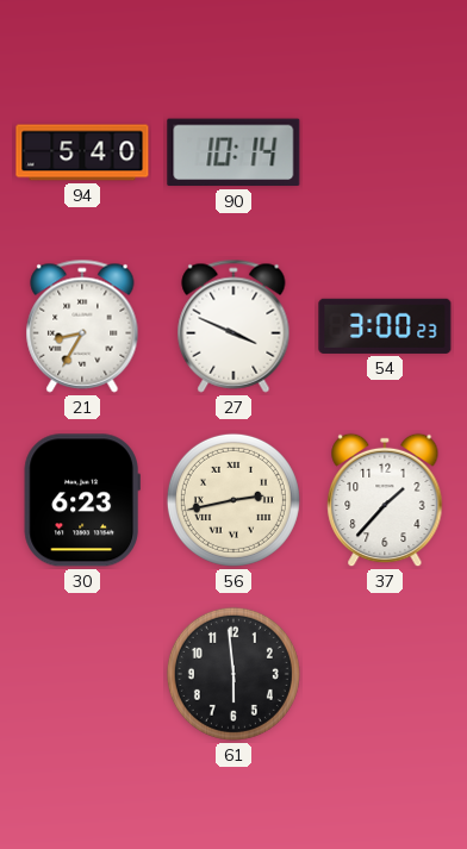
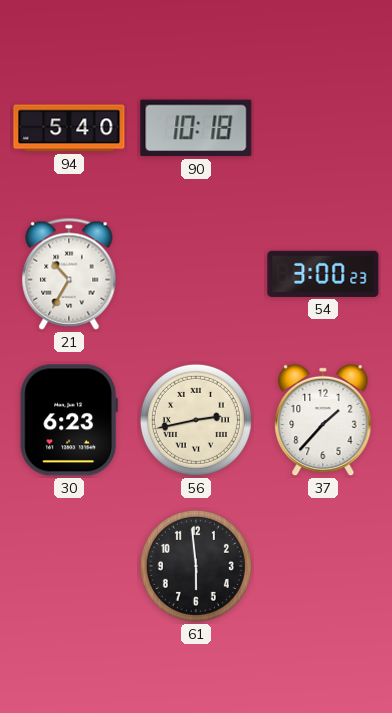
90: 10:14 -> 10:18 (196, 128)
21: 8:35 -> 10:35 (69, 274)
27: 3:49 -> none (233, 326)
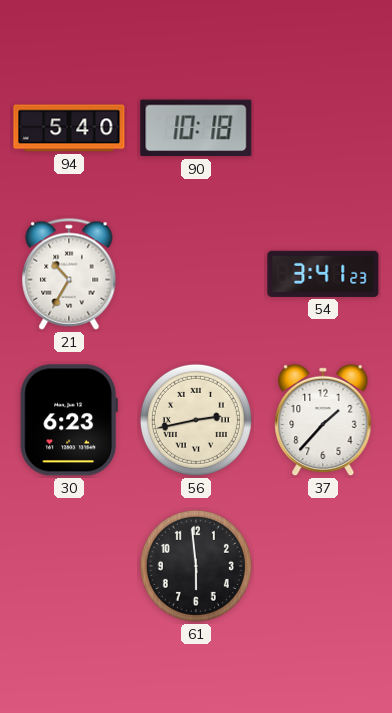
54: 3:00 -> 3:41 (323, 274)
